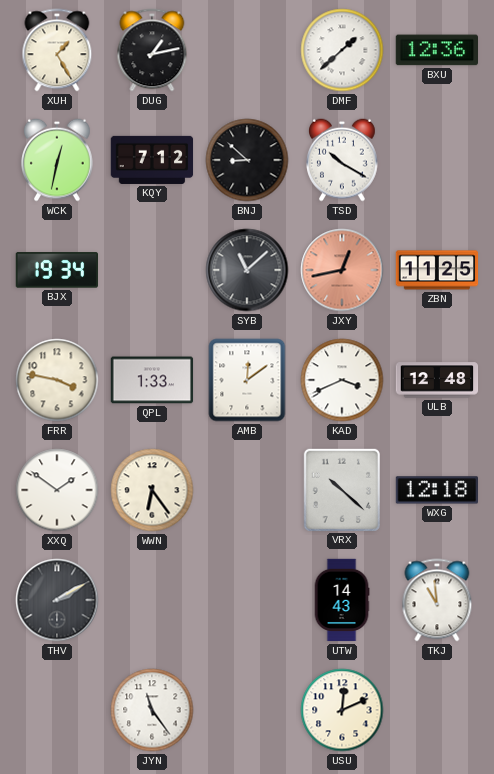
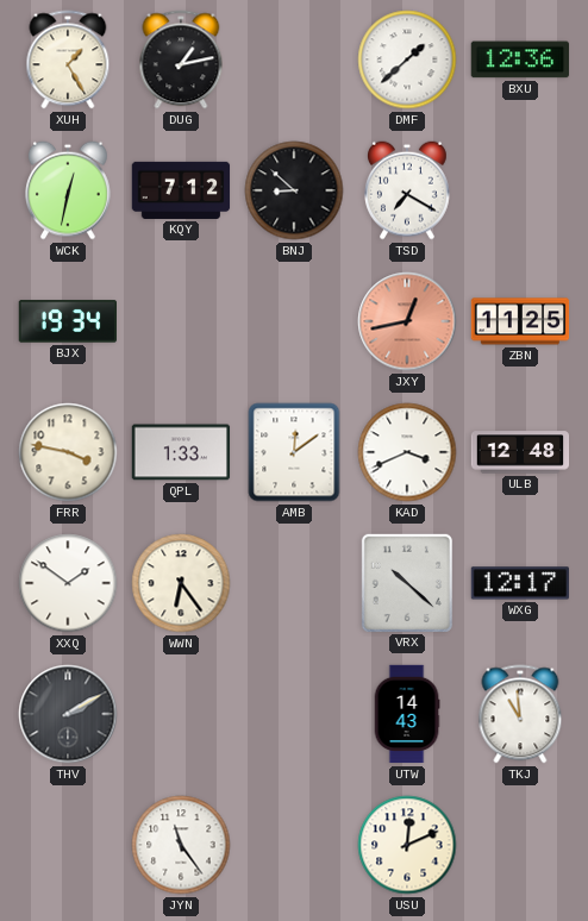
TSD: 10:20 -> 7:20 (408, 190)
SYB: 11:08 -> none (247, 270)
WXG: 12:18 -> 12:17 (520, 583)
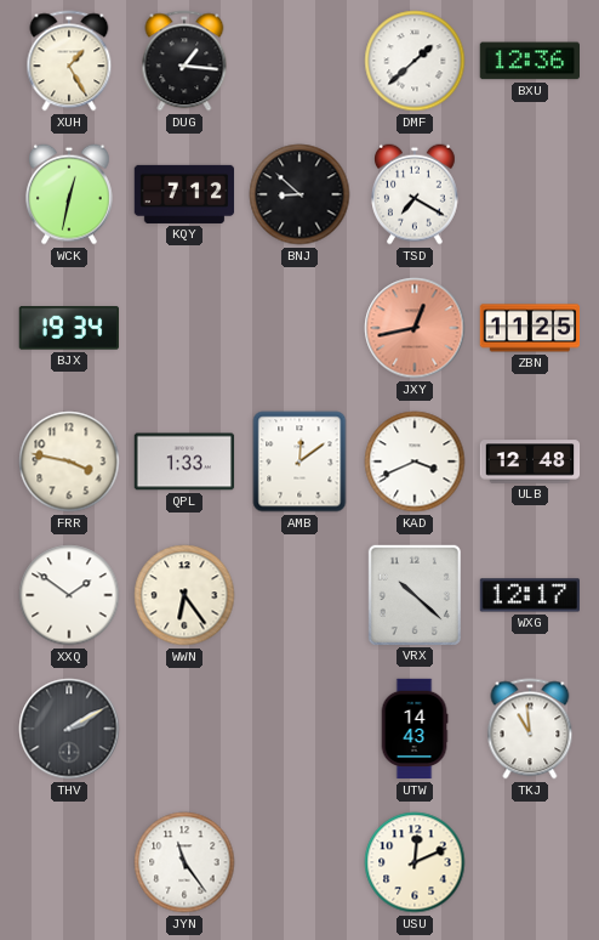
DUG: 1:13 -> 1:16 (184, 61)
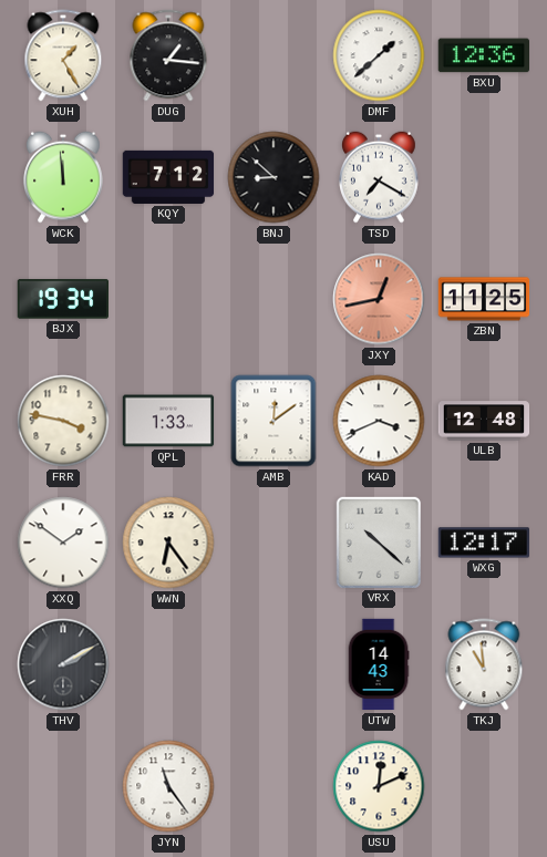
WCK: 12:32 -> 11:59 (64, 177)
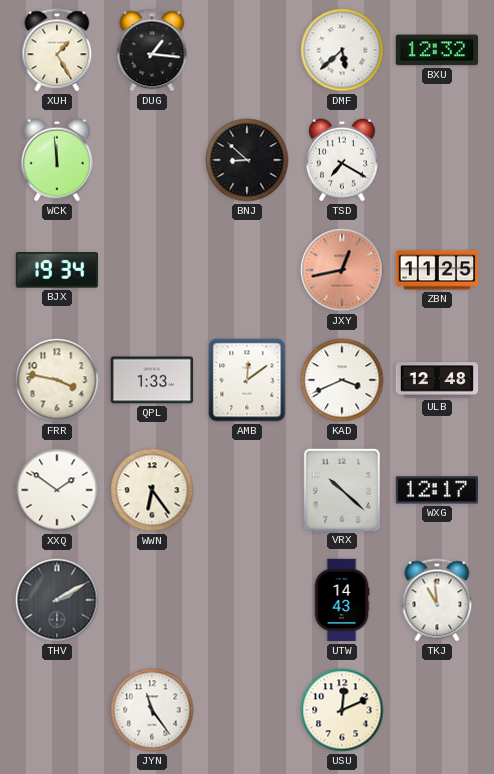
DMF: 1:38 -> 5:38 (342, 50)
BXU: 12:36 -> 12:32 (436, 50)
KQY: 7:12 -> none (168, 177)
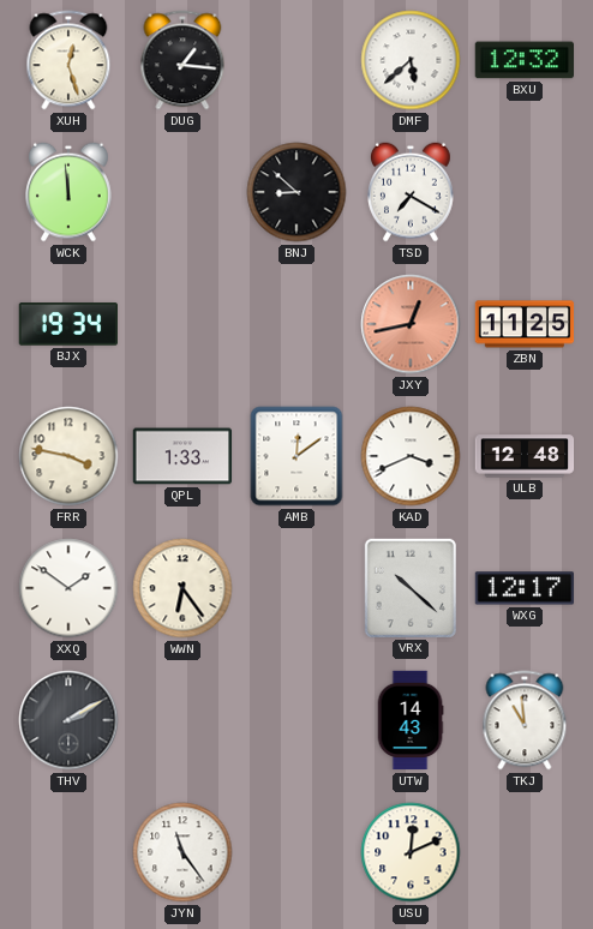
XUH: 1:25 -> 12:27 (68, 60)
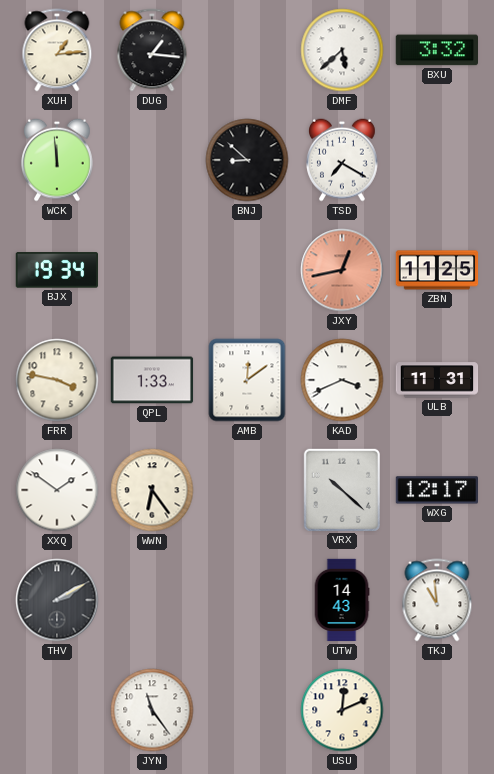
XUH: 12:27 -> 1:14 (57, 50)
BXU: 12:32 -> 3:32 (436, 50)
ULB: 12:48 -> 11:31 (437, 380)
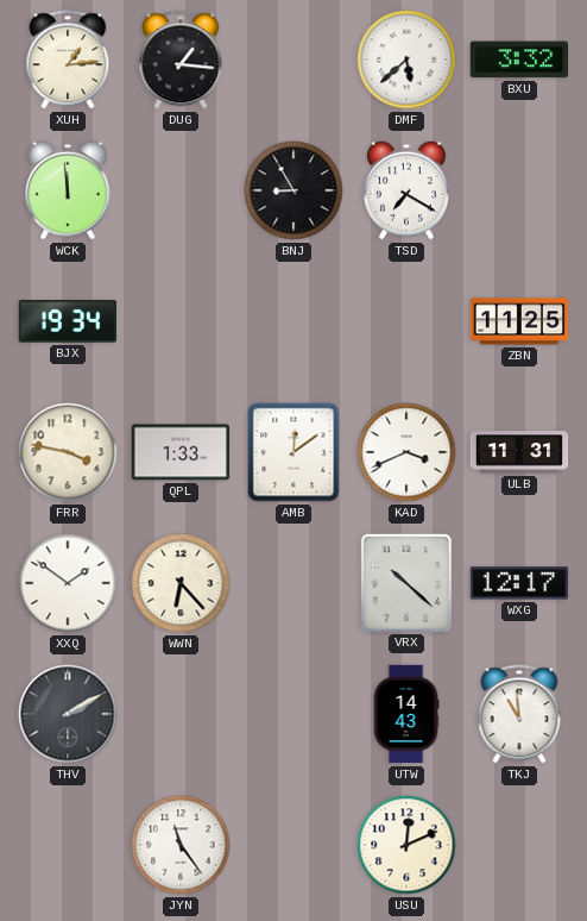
BNJ: 8:52 -> 8:55 (293, 190)
JXY: 12:43 -> none (342, 270)
WWN: 6:24 -> 6:23 (181, 583)
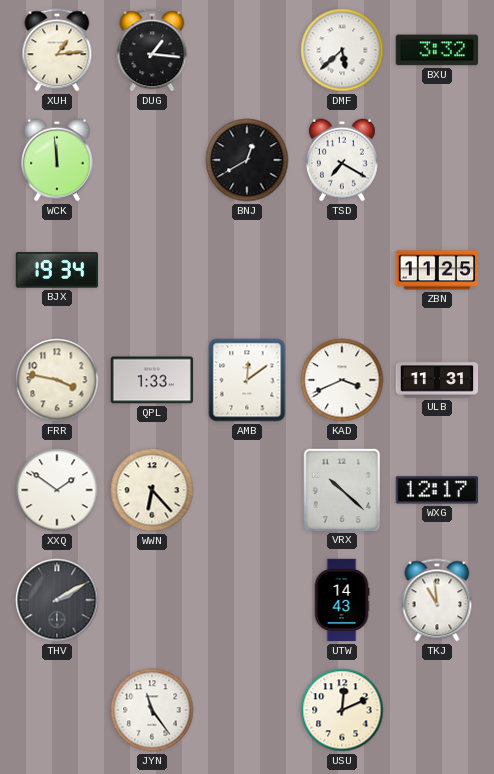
BNJ: 8:55 -> 12:40 (247, 160)
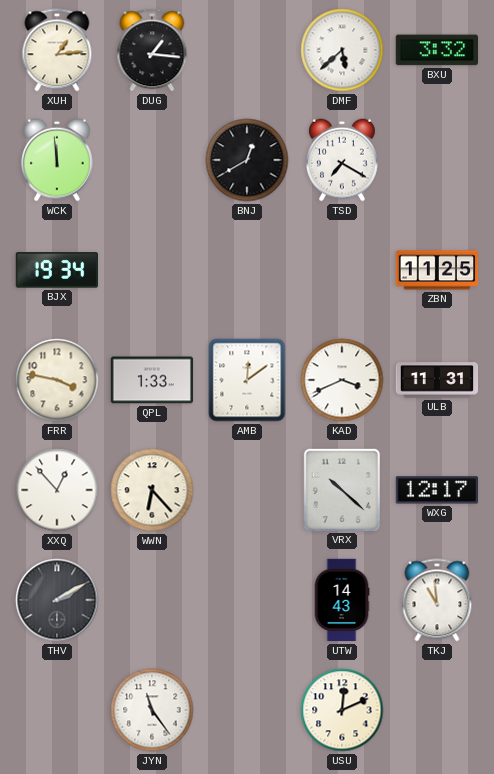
XXQ: 1:51 -> 12:53 (57, 490)
